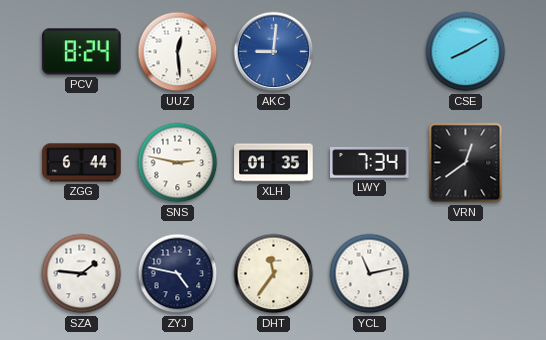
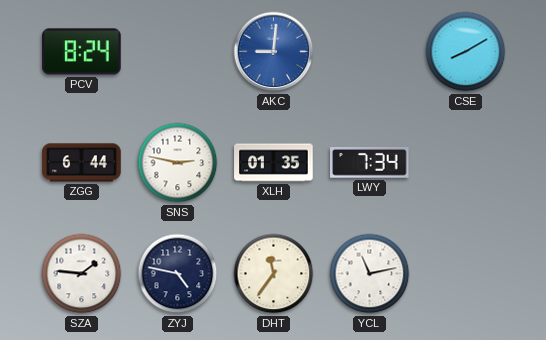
UUZ: 12:29 -> none (178, 52)
VRN: 12:39 -> none (466, 163)
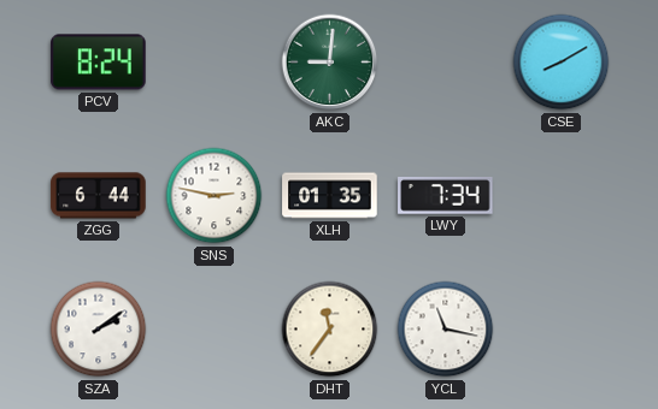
AKC dial: blue -> green (330, 63)
SZA: 1:46 -> 2:09 (99, 330)
ZYJ: 4:47 -> none (178, 274)
YCL: 11:13 -> 11:17 (446, 330)
